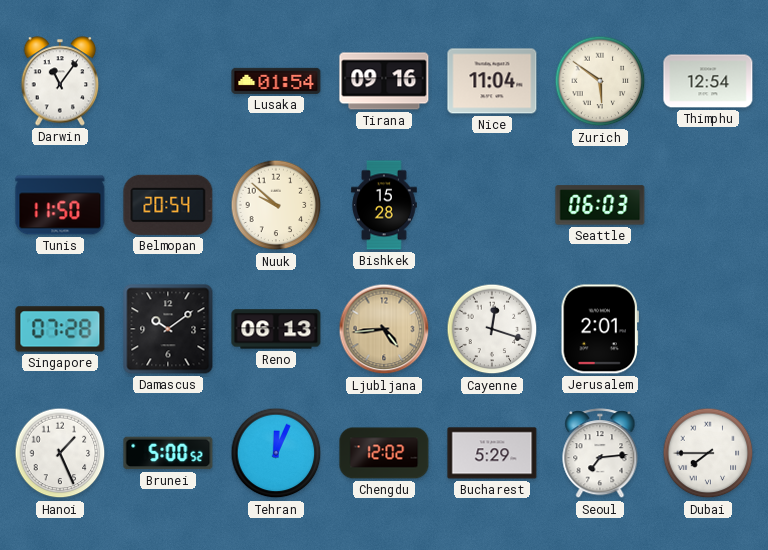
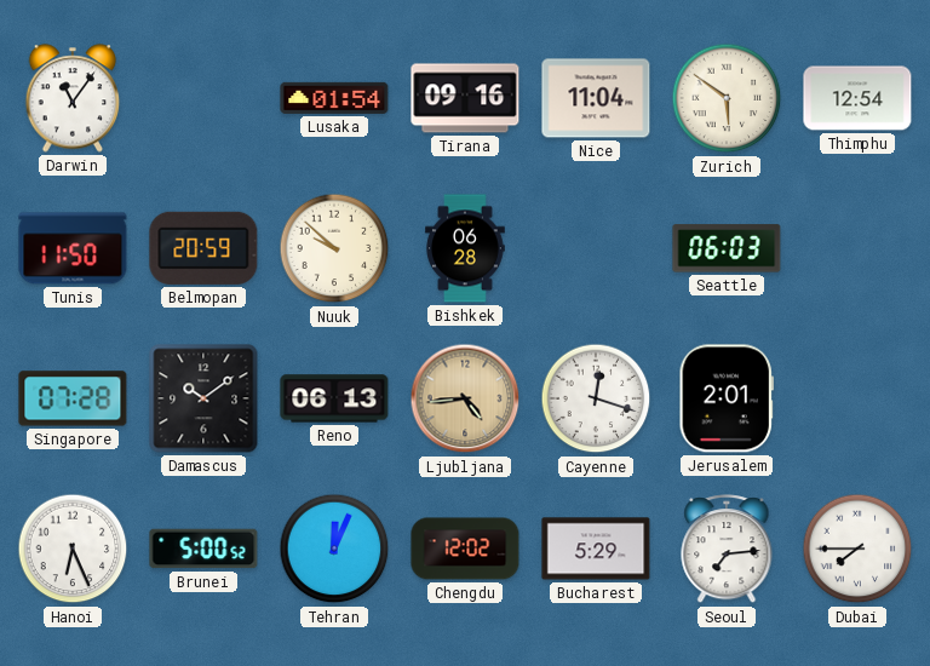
Belmopan: 20:54 -> 20:59 (203, 248)
Bishkek: 15:28 -> 06:28 (465, 248)
Hanoi: 1:26 -> 6:26 (73, 549)
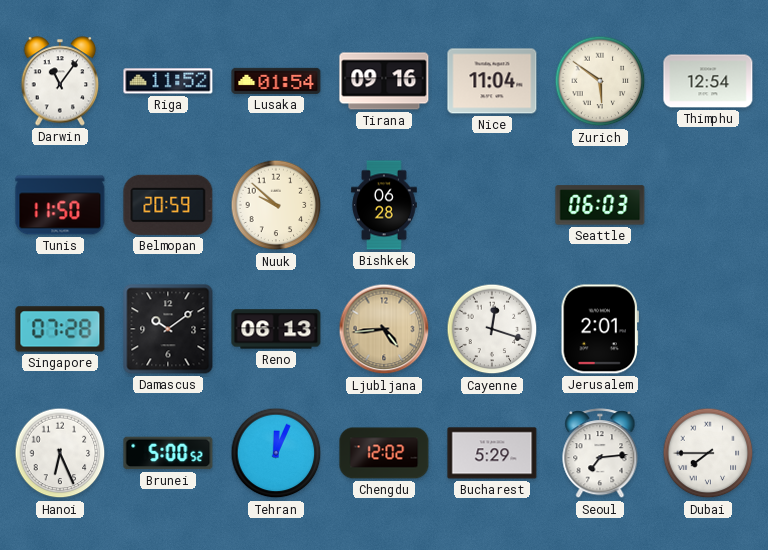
Riga: none -> 11:52 (168, 81)
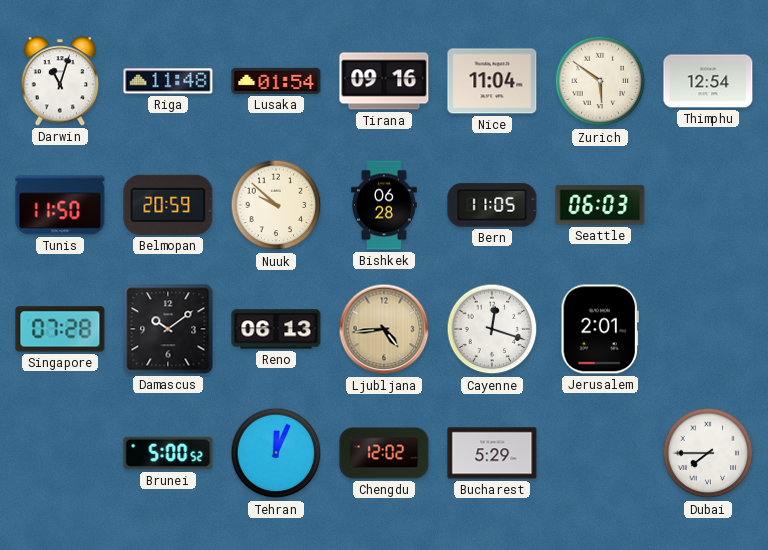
Darwin: 11:06 -> 11:03 (60, 81)
Riga: 11:52 -> 11:48 (168, 81)
Bern: none -> 11:05 (492, 205)
Hanoi: 6:26 -> none (60, 453)
Seoul: 7:14 -> none (600, 454)
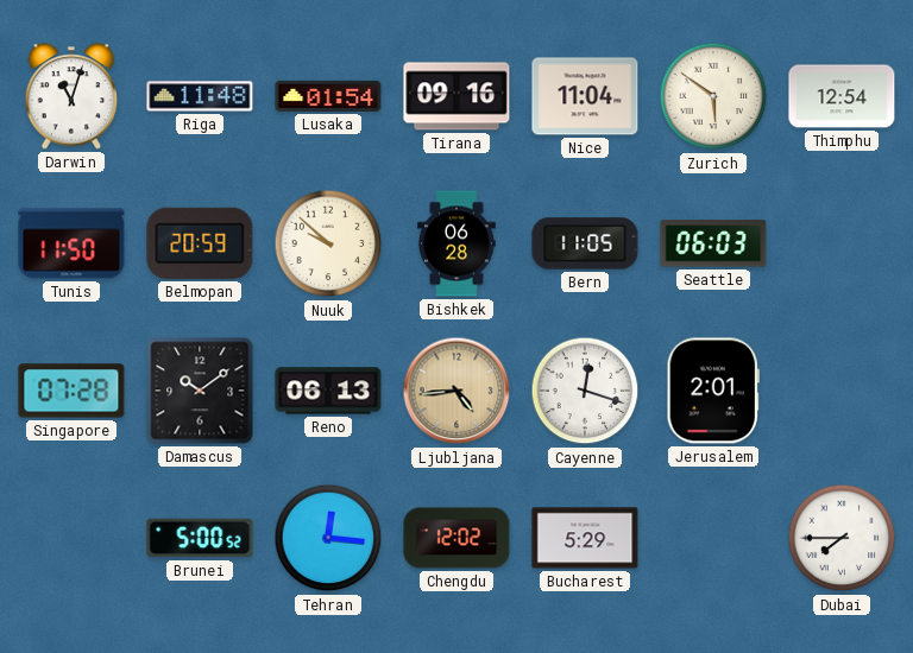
Tehran: 12:04 -> 12:16 (328, 538)
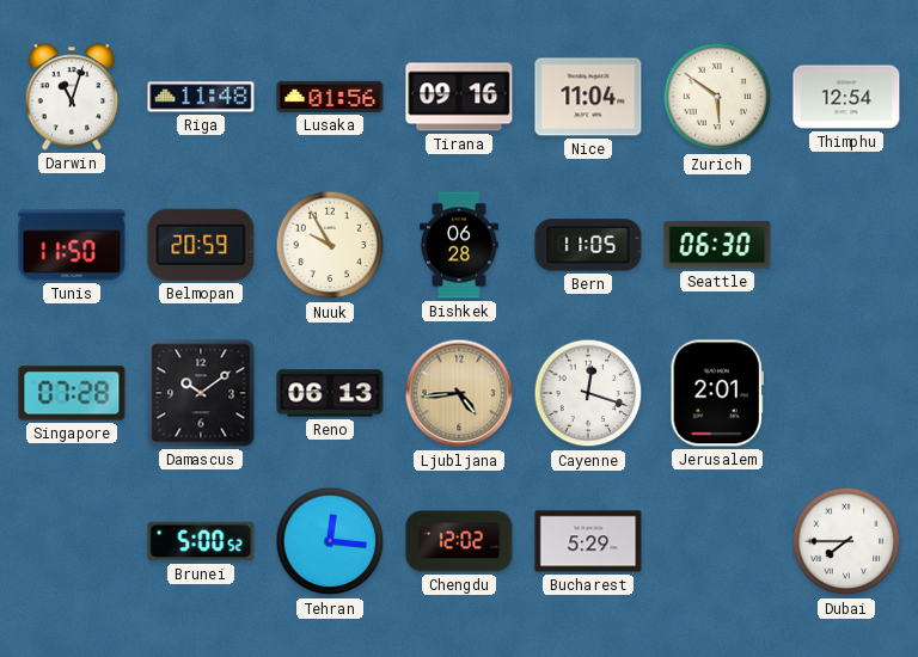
Lusaka: 01:54 -> 01:56 (330, 97)
Nuuk: 9:52 -> 9:55 (330, 245)
Seattle: 06:03 -> 06:30 (717, 245)
